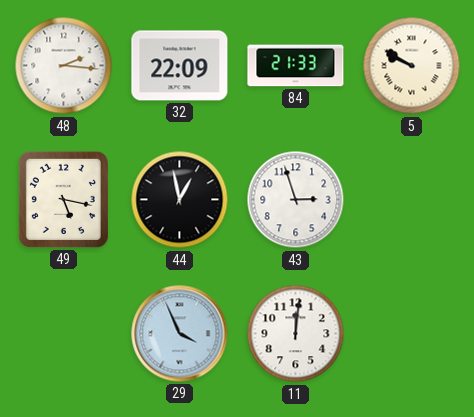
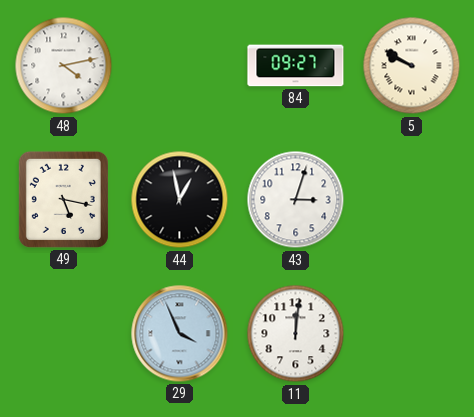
48: 2:16 -> 4:13 (64, 66)
32: 22:09 -> none (180, 66)
84: 21:33 -> 09:27 (296, 66)
43: 2:57 -> 3:03 (296, 200)
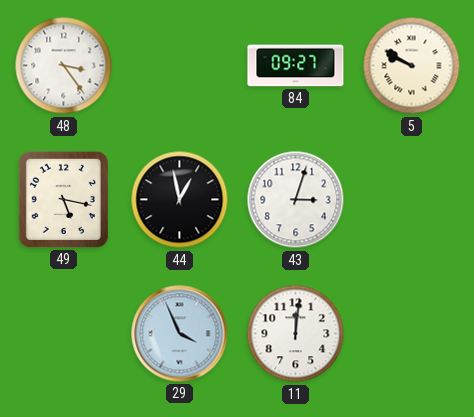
48: 4:13 -> 3:24 (64, 66)
